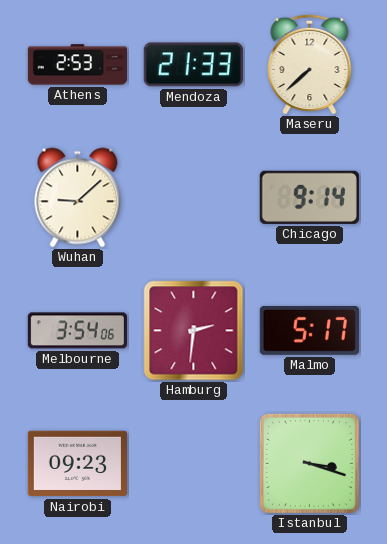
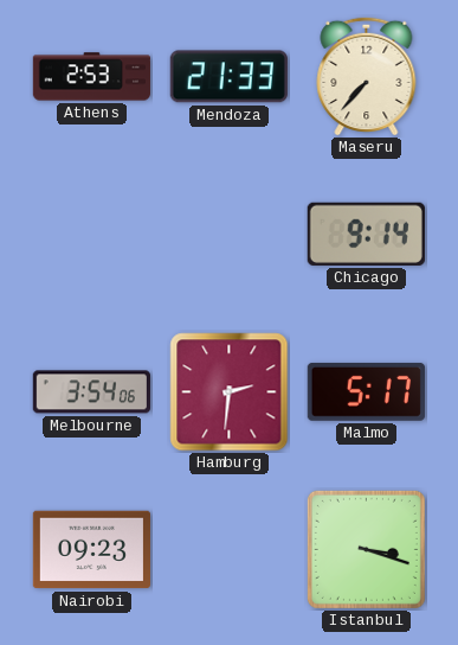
Maseru: 7:38 -> 7:37 (367, 76)
Wuhan: 9:08 -> none (78, 198)
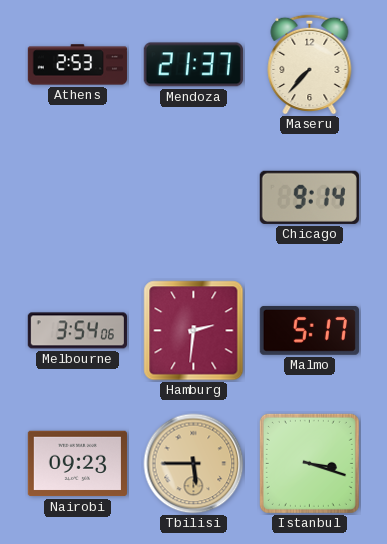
Mendoza: 21:33 -> 21:37 (193, 65)
Tbilisi: none -> 5:45 (194, 464)
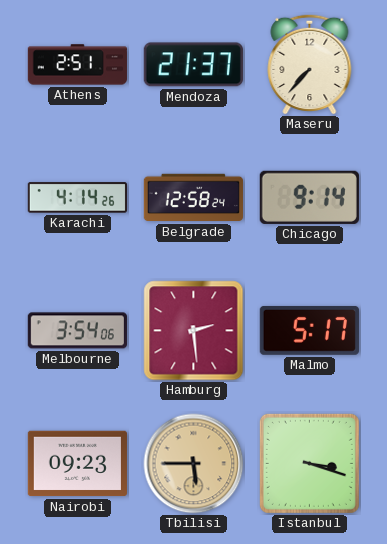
Athens: 2:53 -> 2:51 (77, 65)
Karachi: none -> 4:14 (77, 198)
Belgrade: none -> 12:58 (193, 198)
Hamburg: 2:31 -> 2:29 (194, 331)
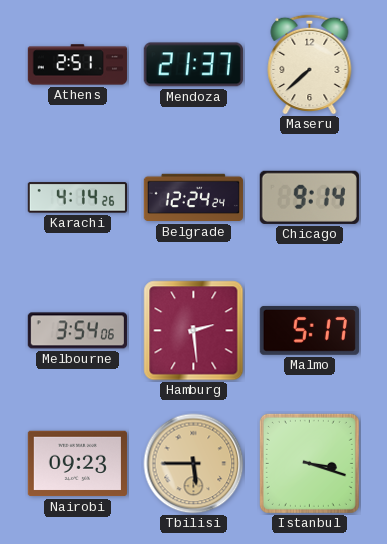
Maseru: 7:37 -> 7:38 (310, 64)
Belgrade: 12:58 -> 12:24 (193, 198)
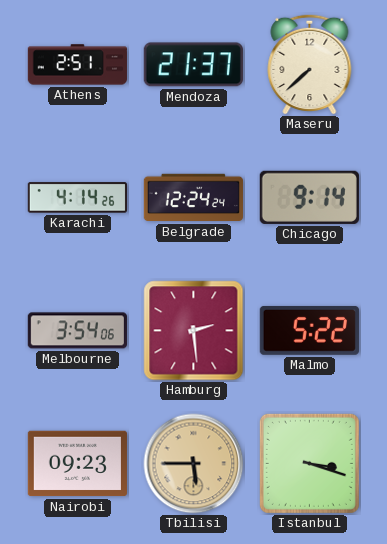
Malmo: 5:17 -> 5:22 (309, 330)
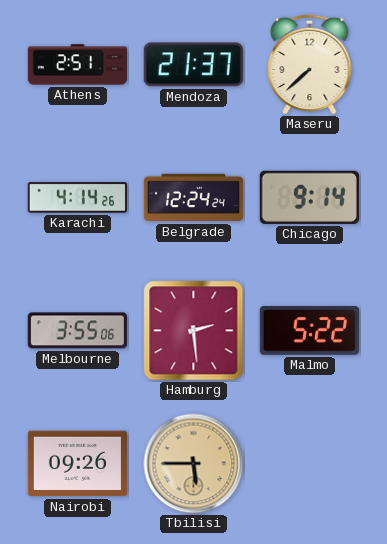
Melbourne: 3:54 -> 3:55 (77, 331)
Nairobi: 09:23 -> 09:26 (77, 464)
Istanbul: 3:18 -> none (309, 463)
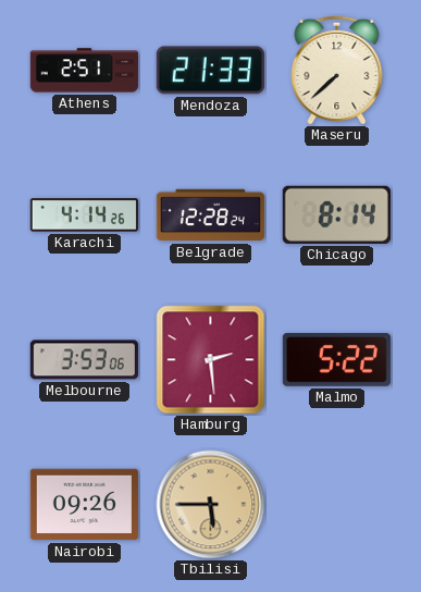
Mendoza: 21:37 -> 21:33 (210, 71)
Belgrade: 12:24 -> 12:28 (210, 215)
Chicago: 9:14 -> 8:14 (336, 214)
Melbourne: 3:55 -> 3:53 (84, 360)
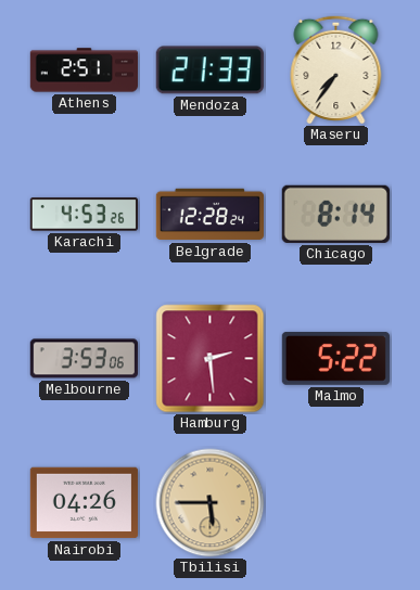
Maseru: 7:38 -> 7:36 (336, 69)
Karachi: 4:14 -> 4:53 (84, 215)
Nairobi: 09:26 -> 04:26 (84, 503)
